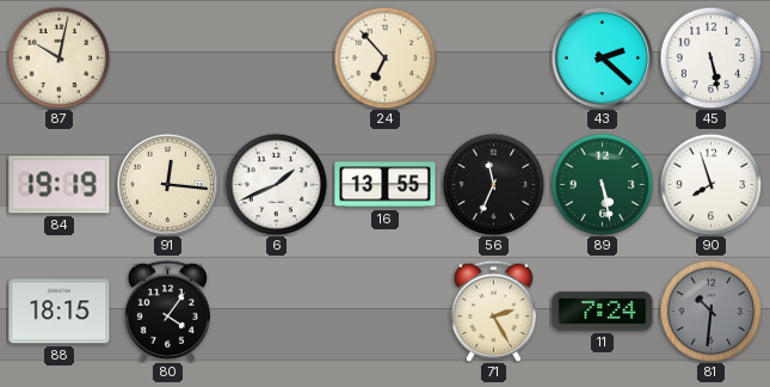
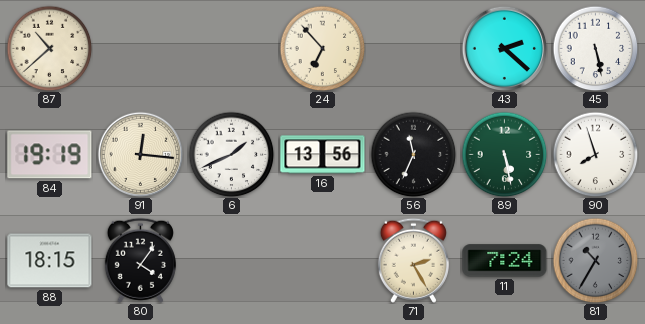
87: 10:02 -> 10:38 (49, 48)
16: 13:55 -> 13:56 (323, 155)
81: 10:31 -> 10:35 (595, 260)
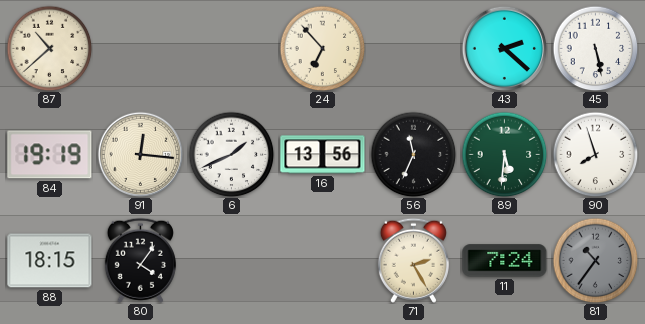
89: 5:28 -> 5:31 (504, 154)
81: 10:35 -> 10:36 (595, 260)
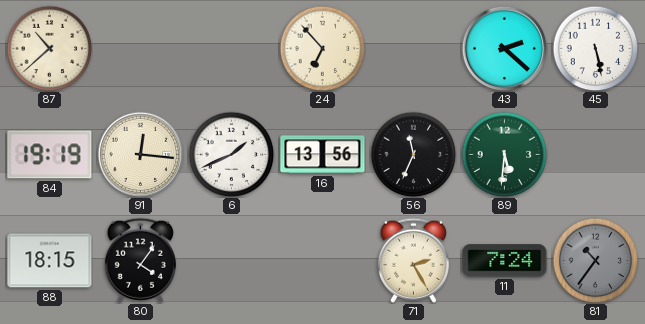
90: 7:57 -> none (595, 154)
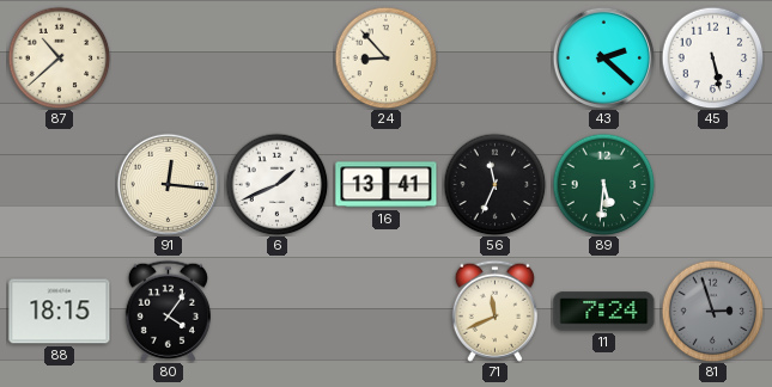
24: 6:53 -> 8:53 (385, 57)
84: 19:19 -> none (50, 155)
16: 13:56 -> 13:41 (387, 185)
71: 2:25 -> 11:41 (494, 311)
81: 10:36 -> 2:57 (712, 311)
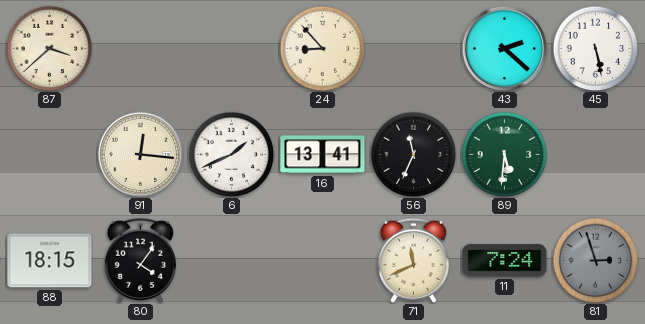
87: 10:38 -> 3:38 (49, 48)
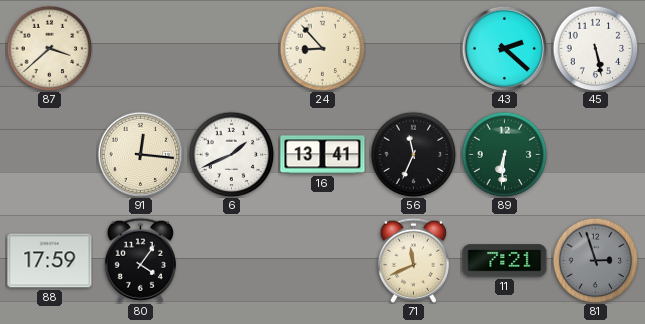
89: 5:31 -> 6:31 (504, 154)
88: 18:15 -> 17:59 (50, 261)
11: 7:24 -> 7:21 (505, 261)
